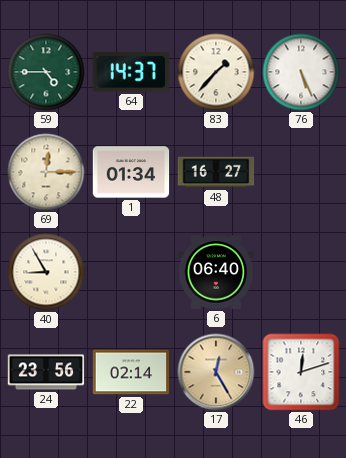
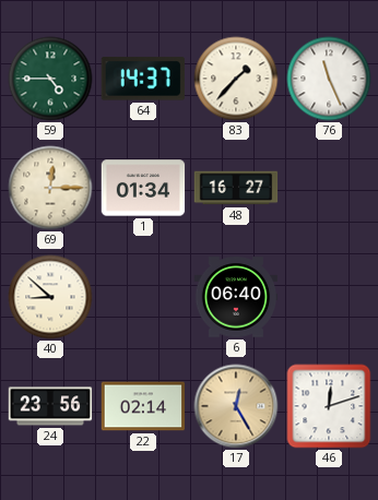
76: 5:26 -> 11:26 (329, 79)
40: 8:55 -> 8:52 (50, 297)
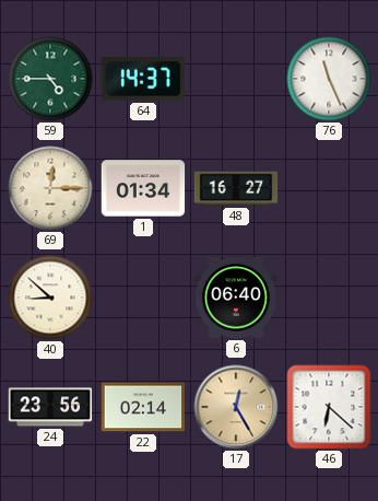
83: 1:37 -> none (236, 79)
46: 12:12 -> 6:22 (329, 407)
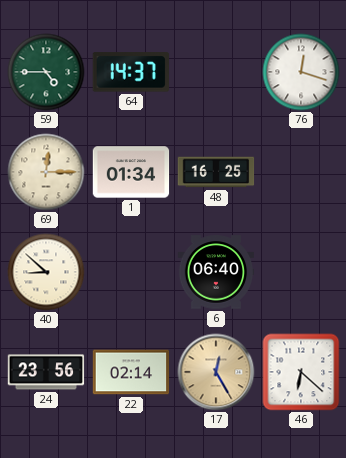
76: 11:26 -> 12:18 (301, 72)
48: 16:27 -> 16:25 (216, 172)
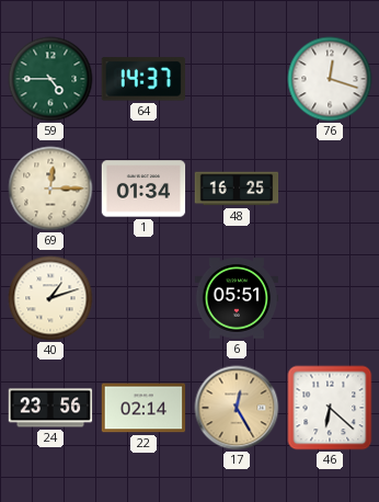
40: 8:52 -> 1:12 (50, 298)
6: 06:40 -> 05:51 (237, 298)
